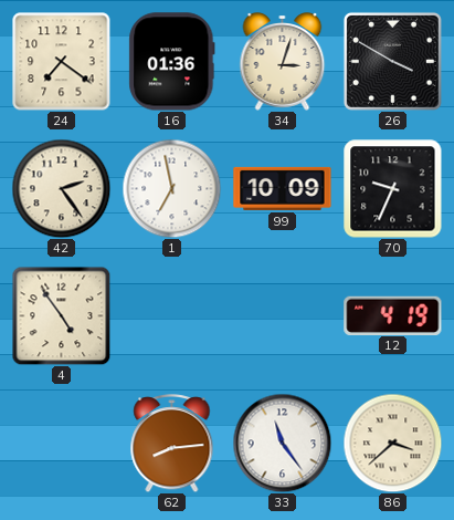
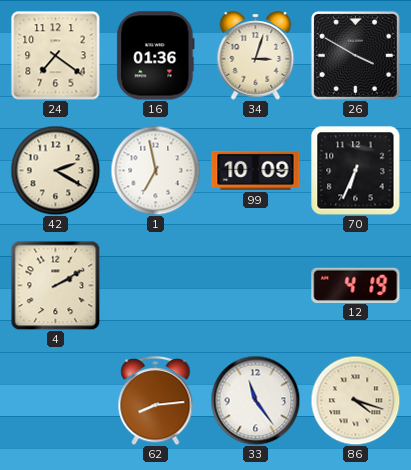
42: 2:24 -> 2:20 (55, 170)
70: 9:34 -> 6:34 (356, 171)
4: 4:54 -> 2:10 (55, 285)
86: 3:38 -> 4:18 (355, 400)
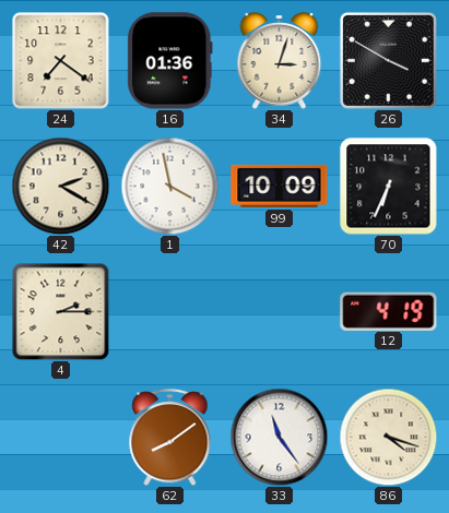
1: 6:58 -> 3:58 (169, 186)
4: 2:10 -> 2:15 (60, 311)
62: 8:14 -> 8:09 (170, 438)
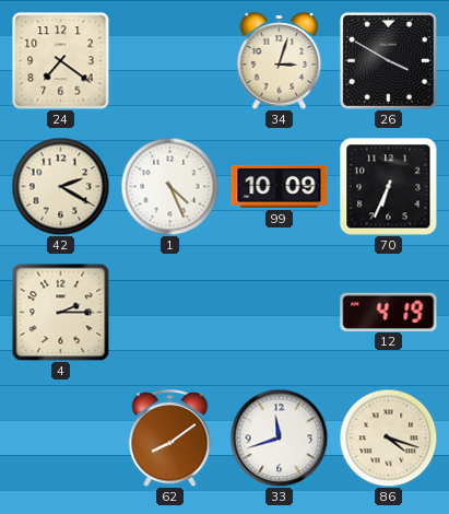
16: 01:36 -> none (170, 61)
1: 3:58 -> 4:26 (169, 186)
33: 11:24 -> 11:42 (279, 437)
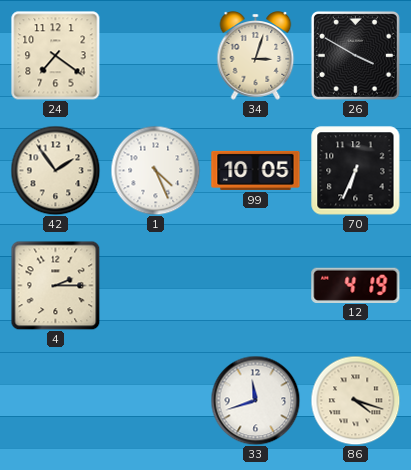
42: 2:20 -> 1:54 (55, 170)
99: 10:09 -> 10:05 (256, 170)
62: 8:09 -> none (170, 439)
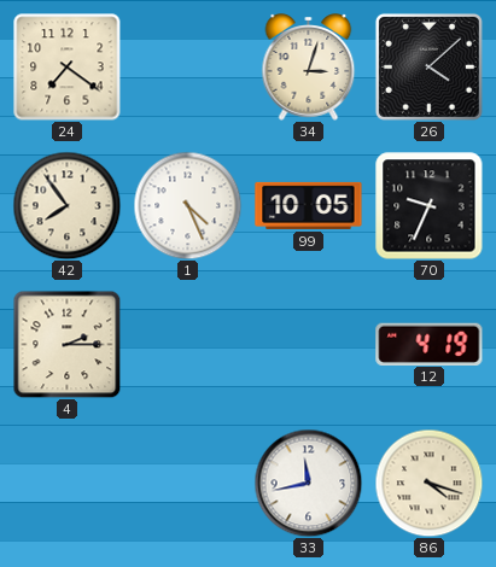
26: 3:50 -> 4:08 (428, 66)
42: 1:54 -> 7:54 (66, 205)
70: 6:34 -> 9:34 (430, 206)
33: 11:42 -> 11:43 (308, 483)
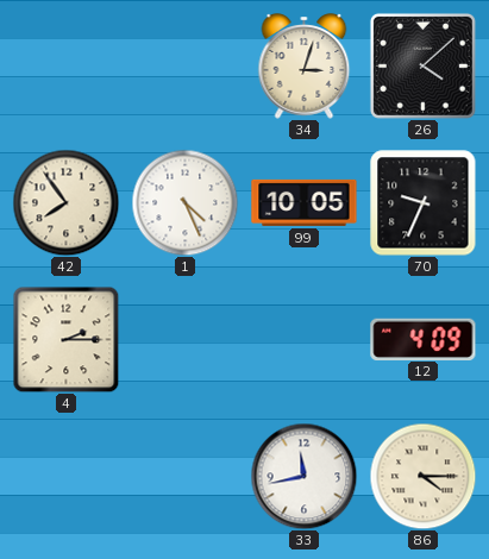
24: 7:21 -> none (66, 68)
12: 4:19 -> 4:09 (424, 339)
86: 4:18 -> 4:15 (422, 476)
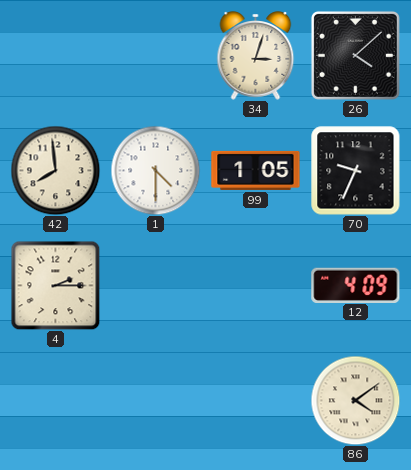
42: 7:54 -> 7:59 (55, 170)
1: 4:26 -> 4:30 (155, 170)
99: 10:05 -> 1:05 (256, 170)
33: 11:43 -> none (303, 476)
86: 4:15 -> 4:09 (355, 400)
